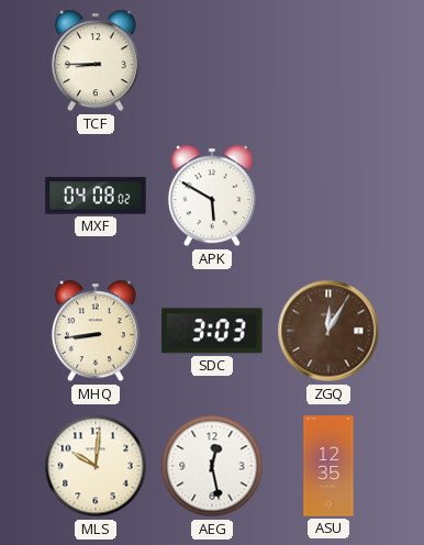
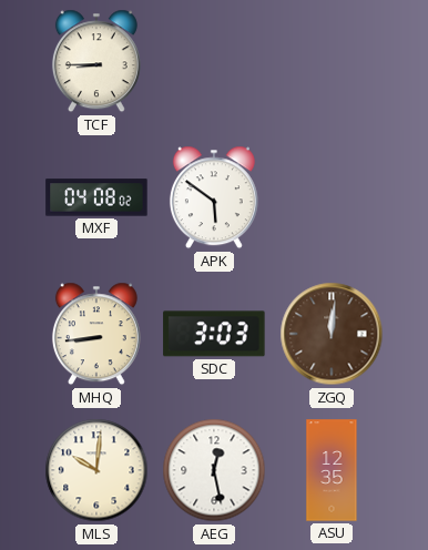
APK: 5:50 -> 5:51 (214, 197)
ZGQ: 12:05 -> 12:01 (332, 334)
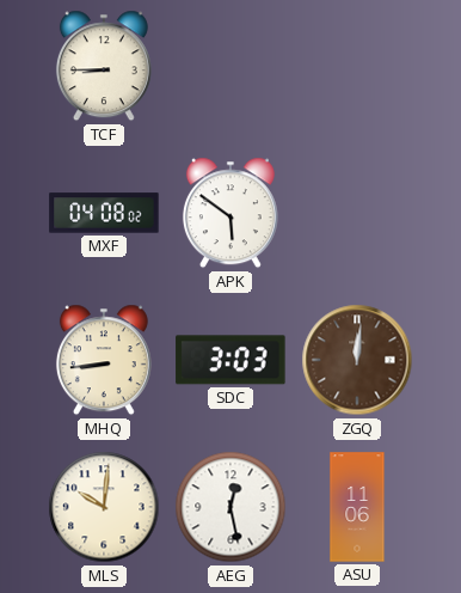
ASU: 12:35 -> 11:06 (357, 507)
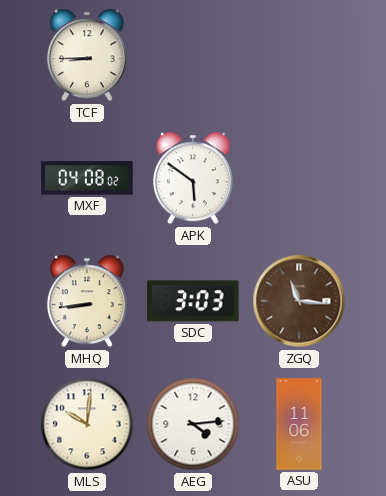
ZGQ: 12:01 -> 11:16 (299, 301)
AEG: 12:28 -> 4:14 (193, 424)
